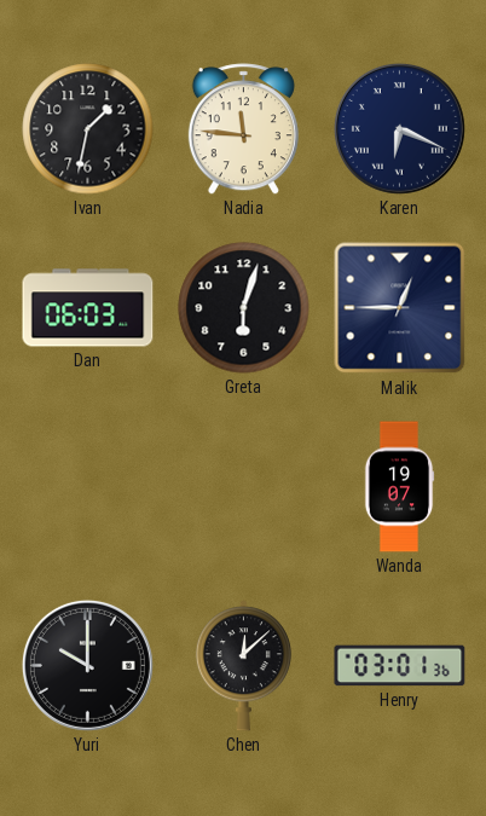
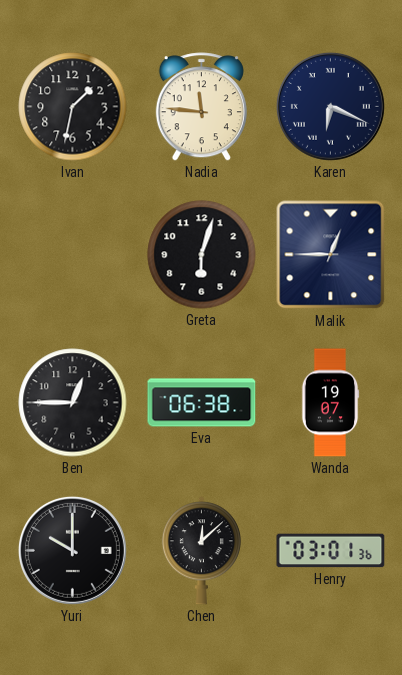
Dan: 06:03 -> none (88, 308)
Ben: none -> 12:45 (73, 403)
Eva: none -> 06:38 (202, 403)
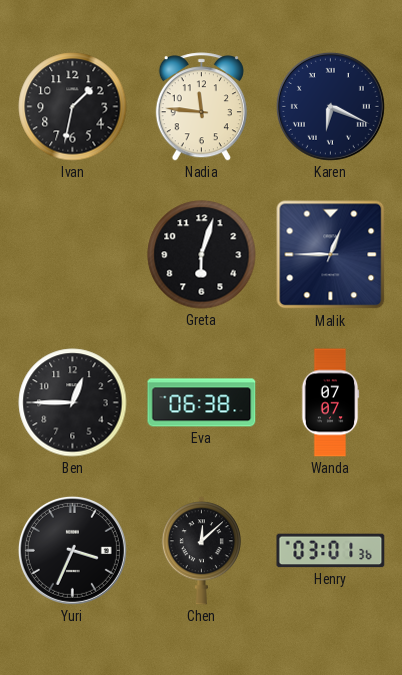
Wanda: 19:07 -> 07:07 (330, 403)
Yuri: 10:00 -> 3:34 (72, 550)
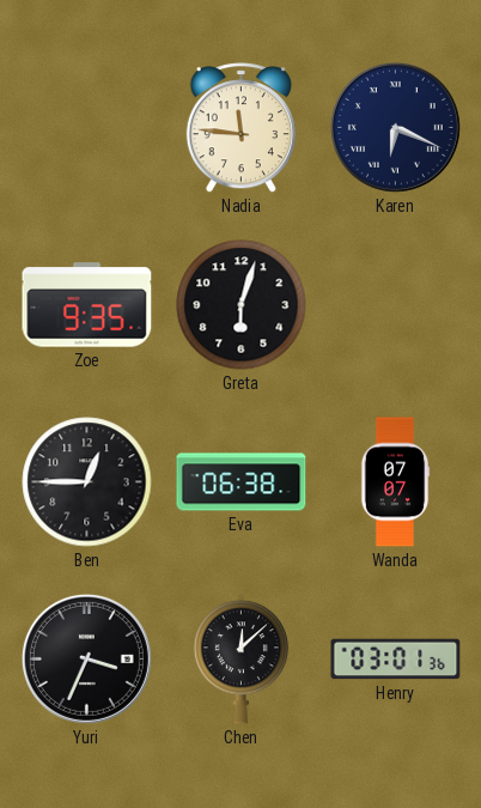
Ivan: 1:32 -> none (73, 107)
Zoe: none -> 9:35 (87, 305)
Malik: 12:45 -> none (331, 255)
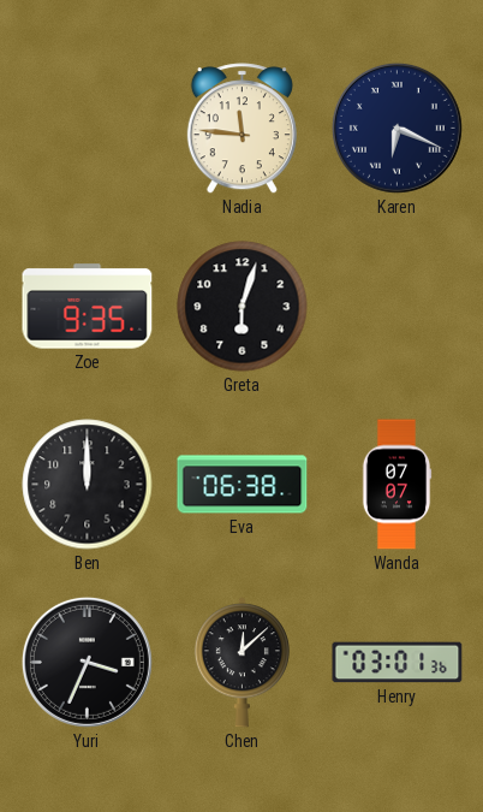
Ben: 12:45 -> 12:00 (88, 485)
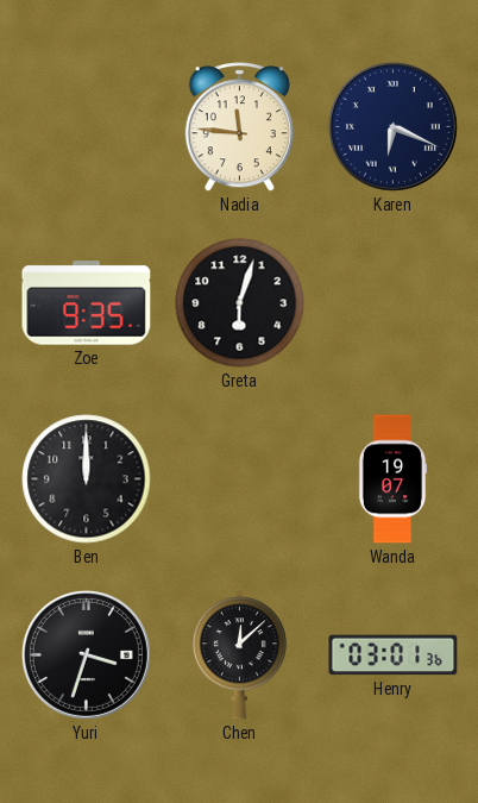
Eva: 06:38 -> none (243, 485)
Wanda: 07:07 -> 19:07 (392, 479)
Yuri: 3:34 -> 3:33 (86, 654)
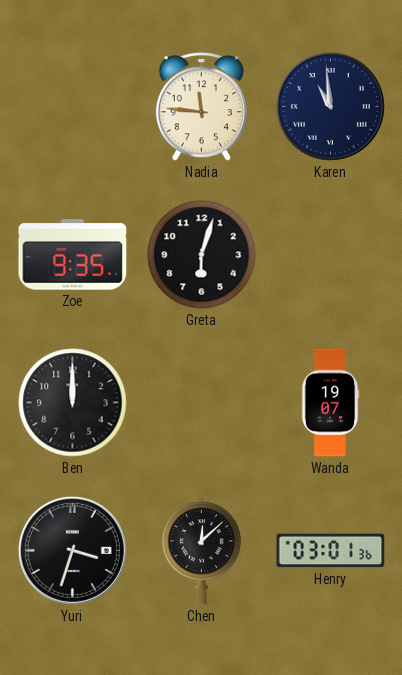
Karen: 6:19 -> 10:59 (330, 106)
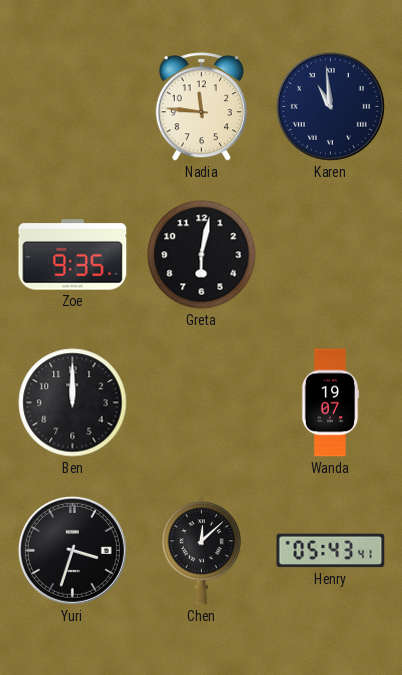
Greta: 6:03 -> 6:02 (202, 255)
Henry: 03:01 -> 05:43 (331, 551)
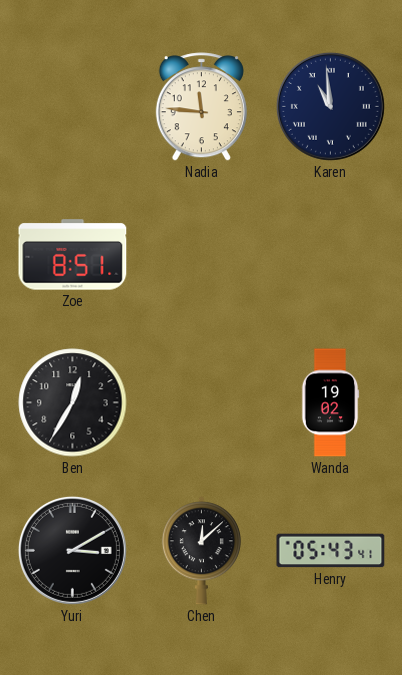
Zoe: 9:35 -> 8:51 (73, 255)
Greta: 6:02 -> none (202, 255)
Ben: 12:00 -> 12:35 (73, 403)
Wanda: 19:07 -> 19:02 (330, 403)
Yuri: 3:33 -> 3:10 (72, 550)
